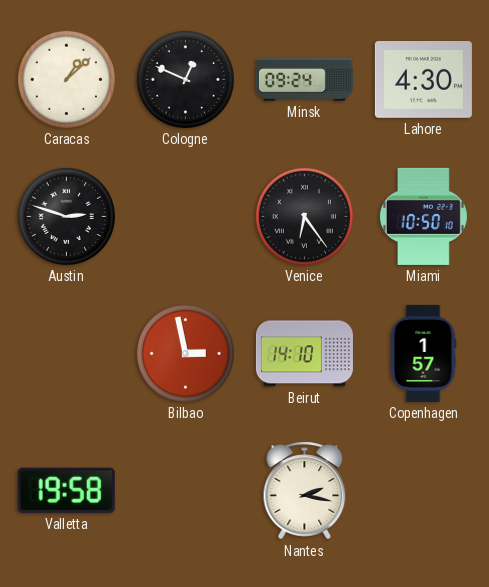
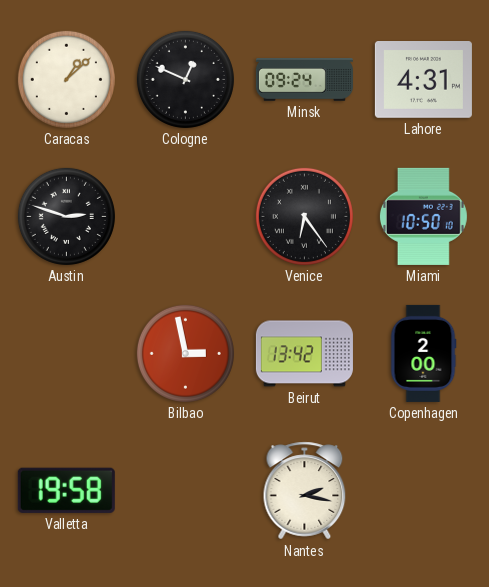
Lahore: 4:30 -> 4:31 (423, 80)
Beirut: 14:10 -> 13:42 (304, 354)
Copenhagen: 1:57 -> 2:00 (423, 353)
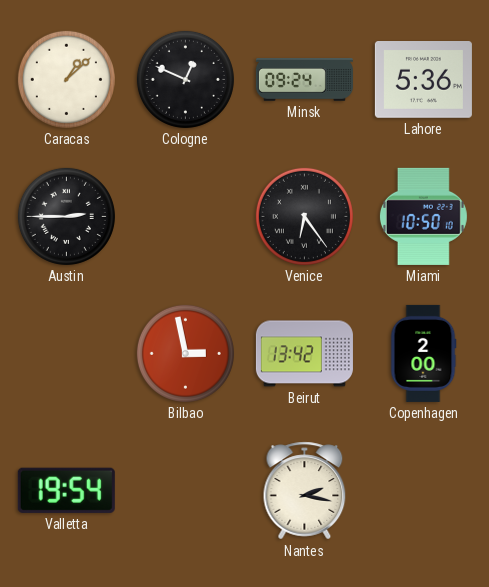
Lahore: 4:31 -> 5:36 (423, 80)
Austin: 2:48 -> 2:45 (66, 216)
Valletta: 19:58 -> 19:54 (66, 490)
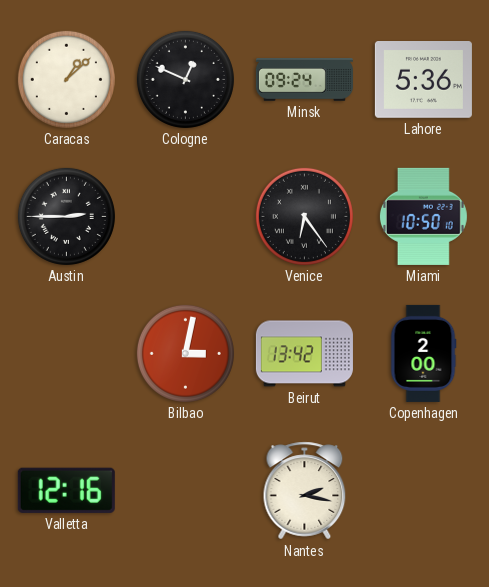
Bilbao: 2:58 -> 3:02 (185, 353)
Valletta: 19:54 -> 12:16 (66, 490)
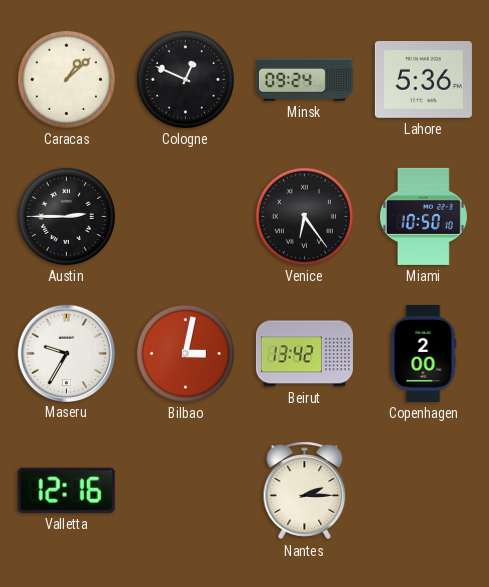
Maseru: none -> 9:35 (66, 353)
Nantes: 2:17 -> 2:15 (305, 491)
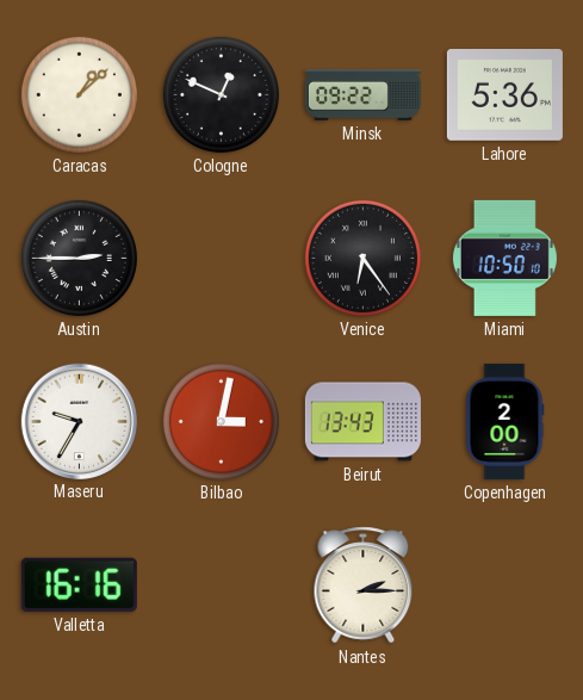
Minsk: 09:24 -> 09:22 (362, 95)
Beirut: 13:42 -> 13:43 (362, 422)
Valletta: 12:16 -> 16:16 (79, 584)
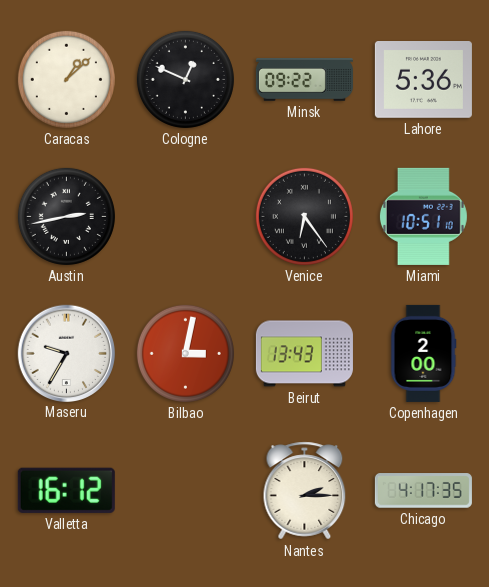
Austin: 2:45 -> 2:43 (66, 216)
Miami: 10:50 -> 10:51 (423, 216)
Valletta: 16:16 -> 16:12 (66, 490)
Chicago: none -> 4:17 (423, 491)
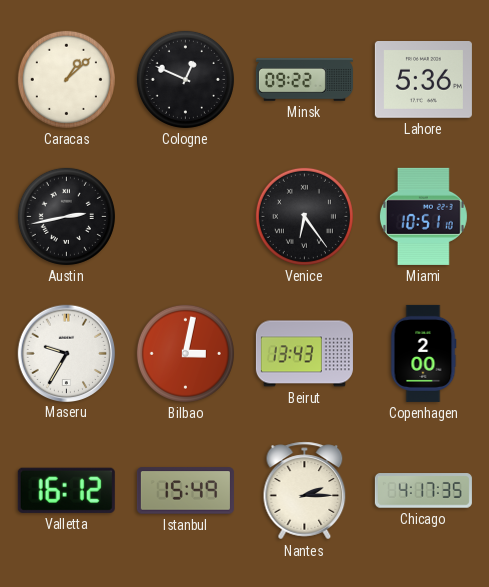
Istanbul: none -> 15:49 (185, 491)
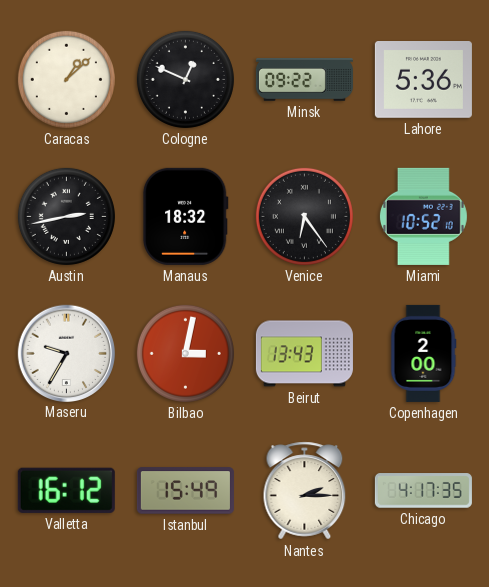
Manaus: none -> 18:32 (185, 216)
Miami: 10:51 -> 10:52 (423, 216)
